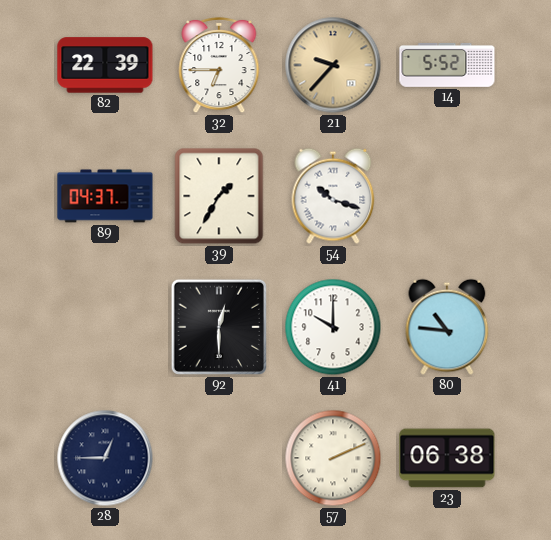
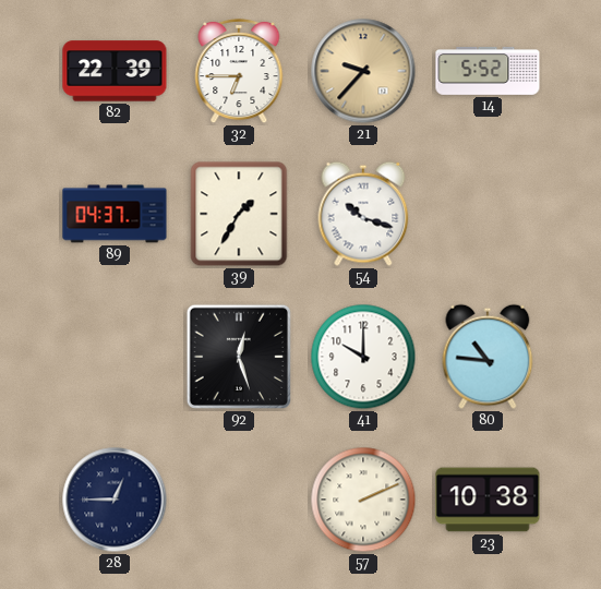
92: 12:30 -> 12:27 (239, 357)
23: 06:38 -> 10:38 (488, 500)
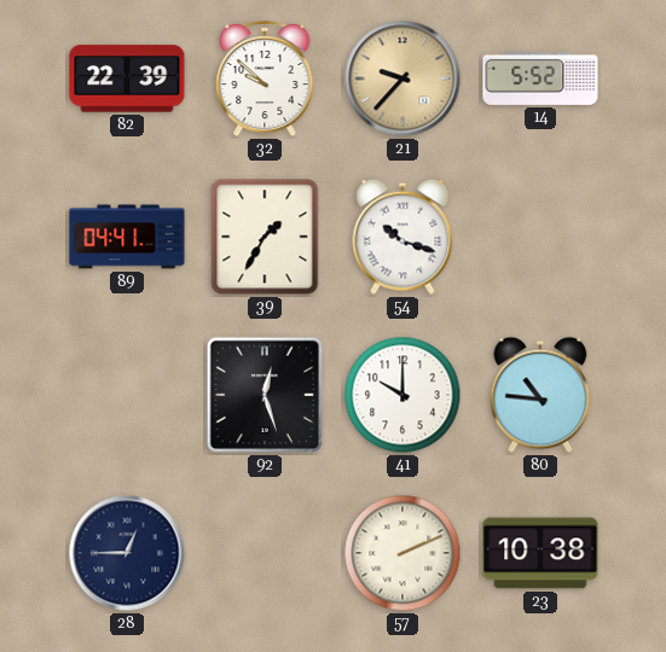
32: 6:45 -> 9:52 (265, 78)
89: 04:37 -> 04:41 (127, 237)
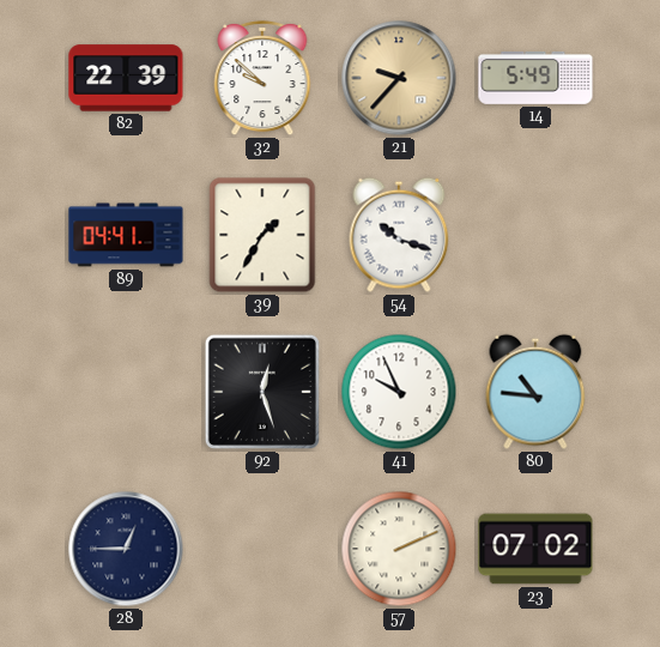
14: 5:52 -> 5:49 (535, 78)
41: 10:00 -> 9:56 (399, 392)
23: 10:38 -> 07:02 (535, 549)
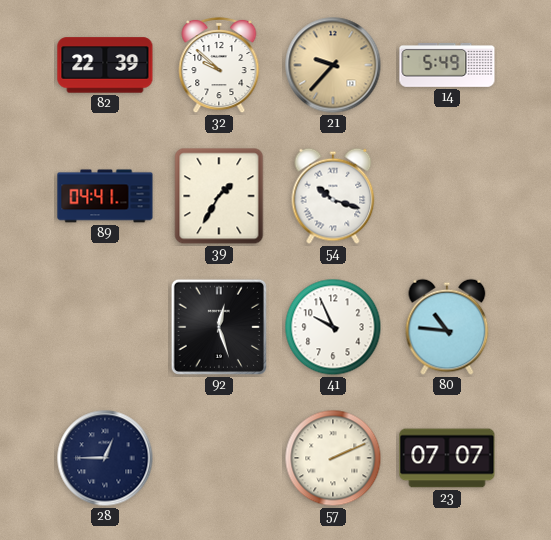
23: 07:02 -> 07:07 (447, 458)
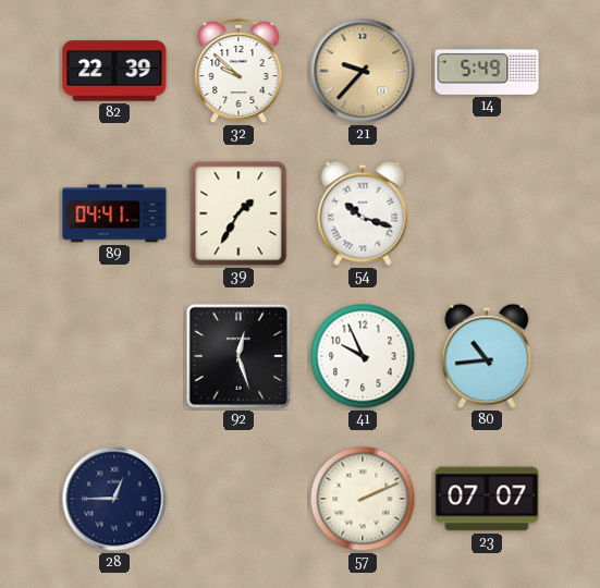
80: 10:46 -> 10:44 (487, 356)
